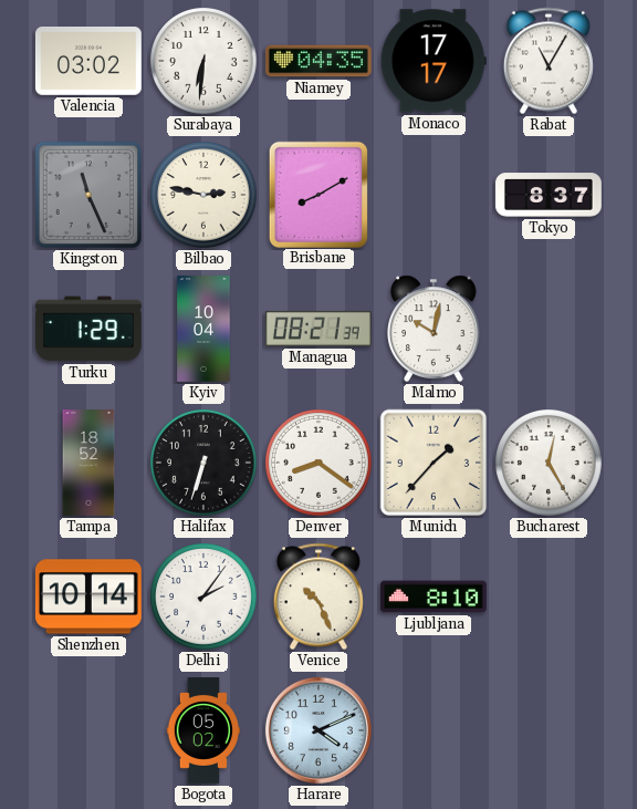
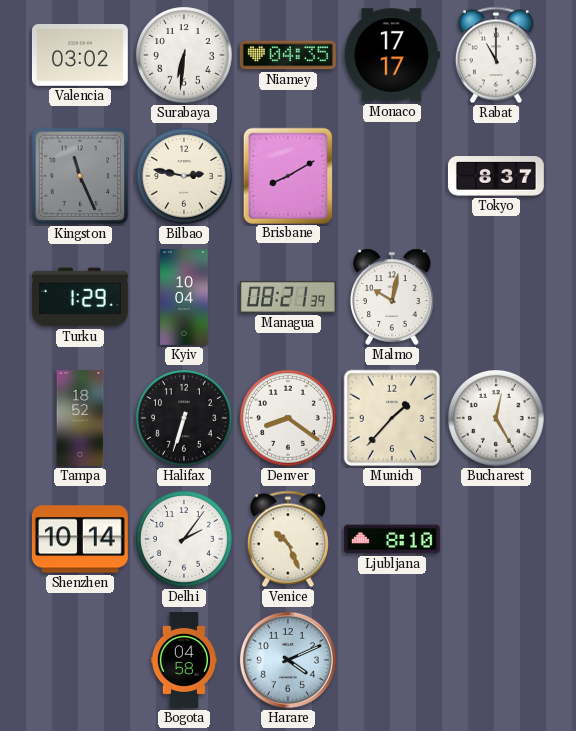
Rabat: 11:05 -> 11:00 (496, 55)
Bogota: 05:02 -> 04:58 (184, 661)
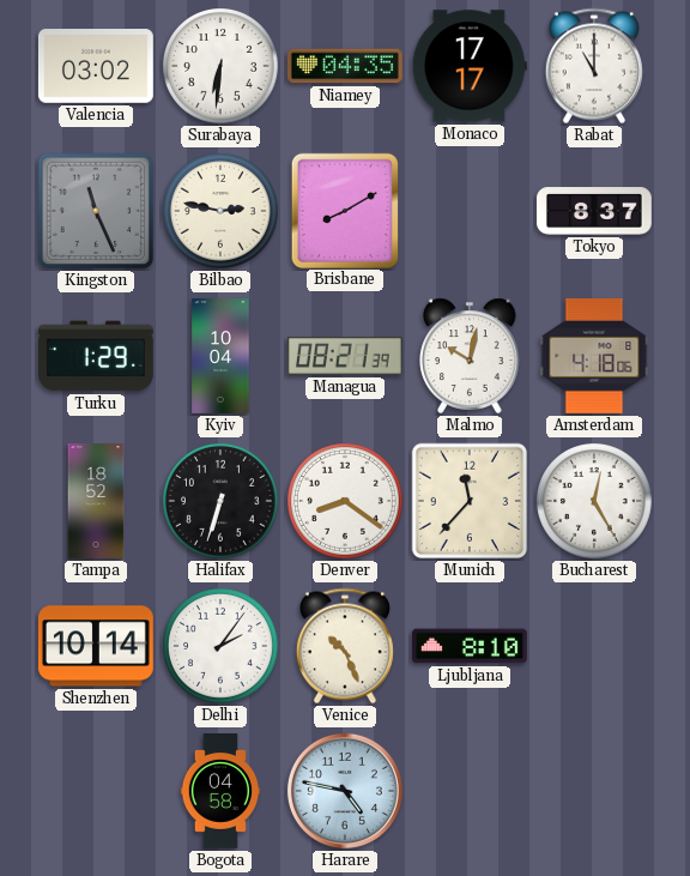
Amsterdam: none -> 4:18 (594, 356)
Munich: 1:37 -> 11:37 (470, 501)
Harare: 4:11 -> 4:47 (345, 791)
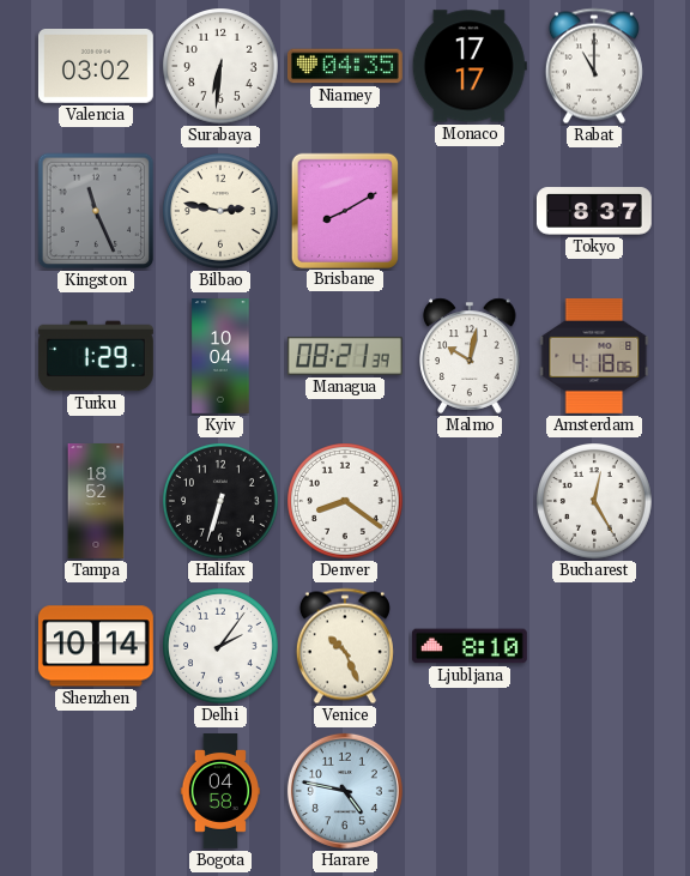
Munich: 11:37 -> none (470, 501)
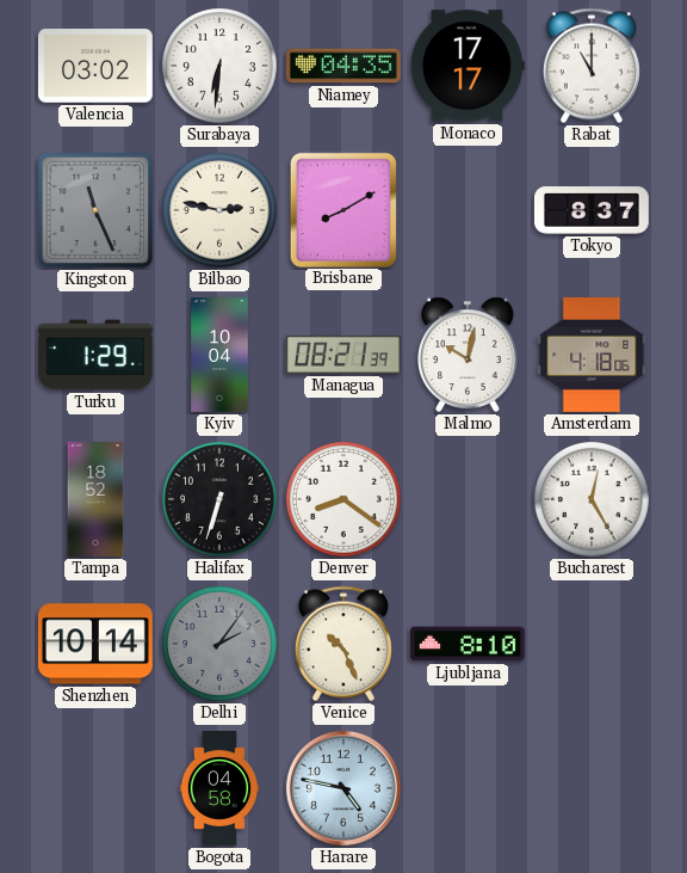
Delhi dial: white -> grey (221, 645)
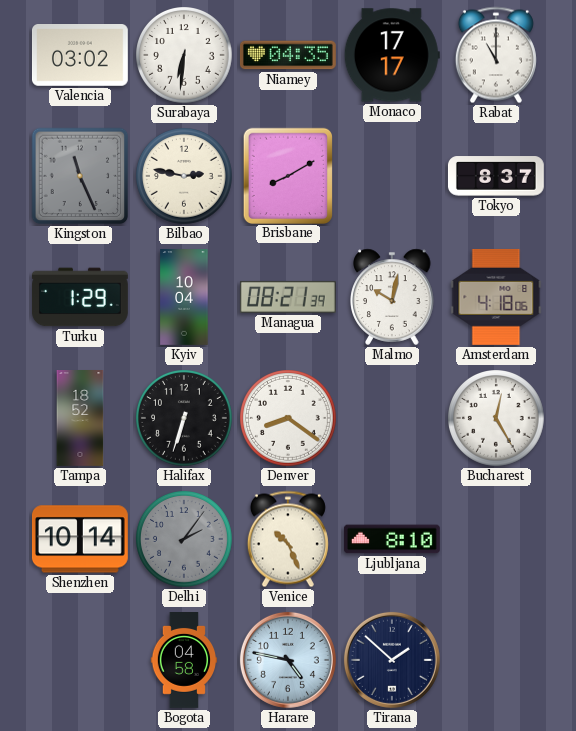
Tirana: none -> 1:52 (392, 660)
